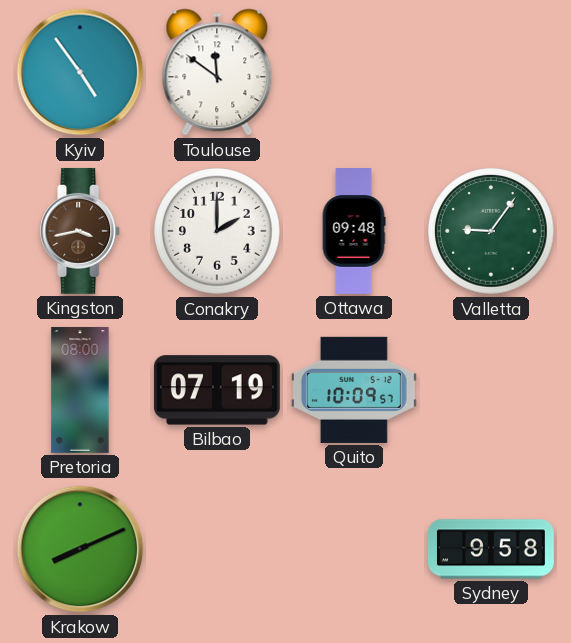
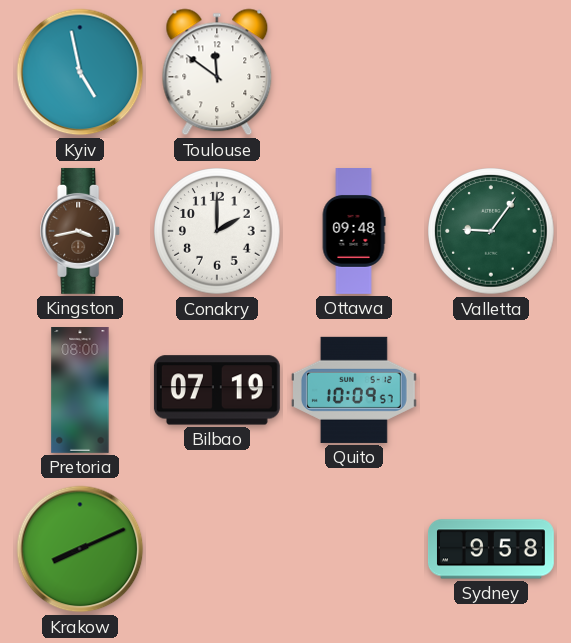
Kyiv: 4:54 -> 4:58 (80, 72)
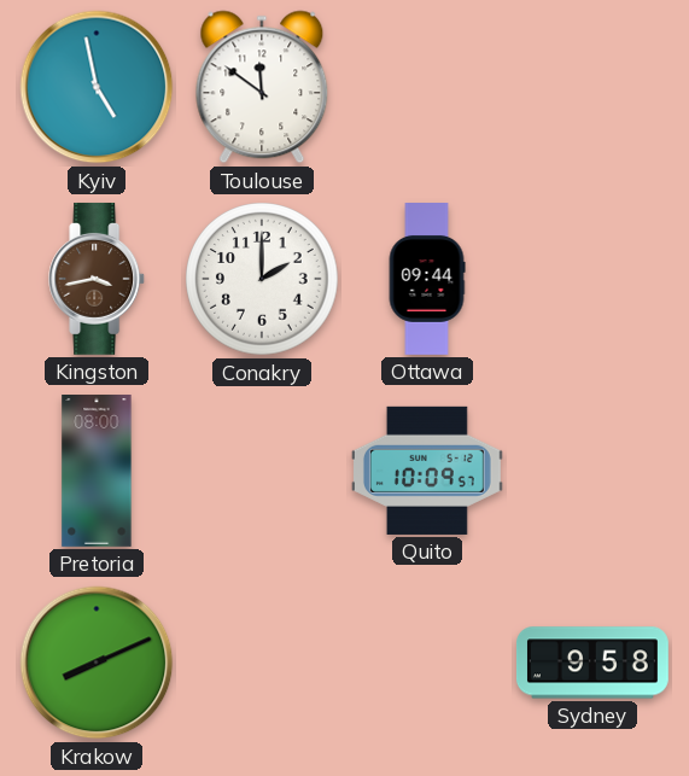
Ottawa: 09:48 -> 09:44 (427, 280)
Valletta: 9:06 -> none (491, 231)
Bilbao: 07:19 -> none (217, 390)
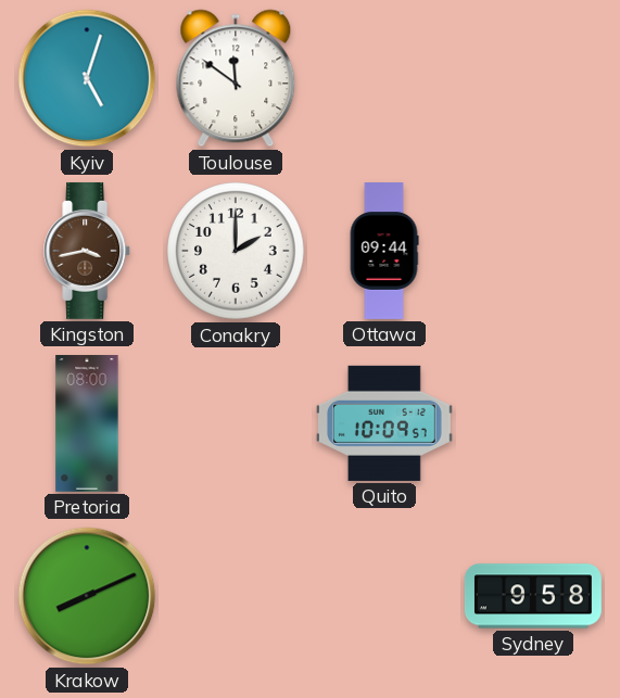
Kyiv: 4:58 -> 5:03 (87, 78)
